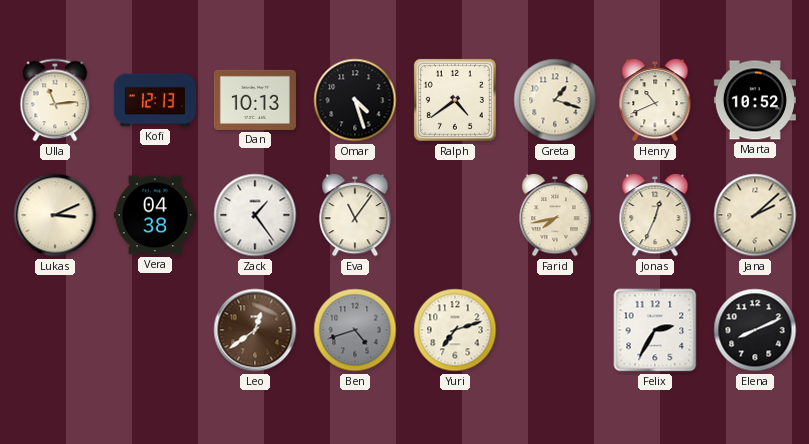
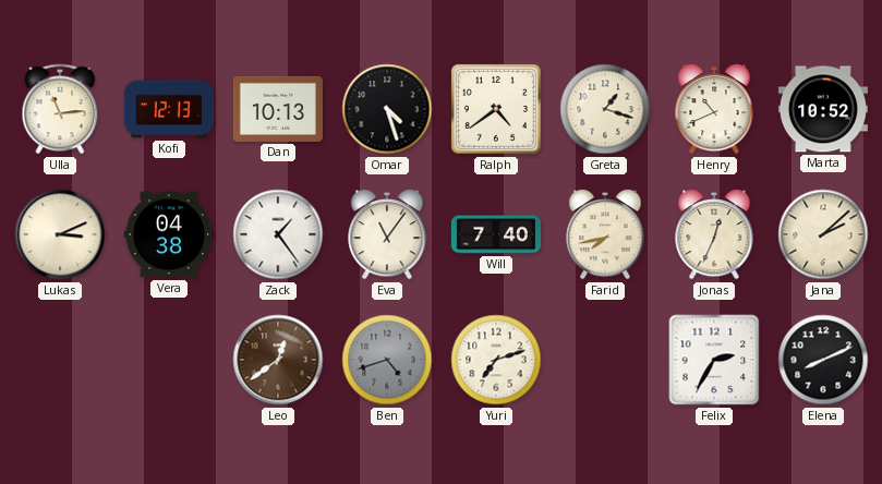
Will: none -> 7:40 (496, 234)
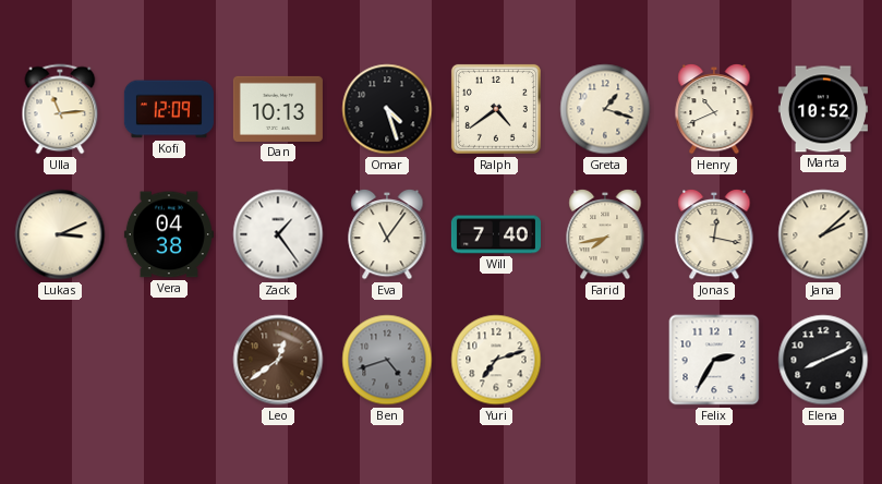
Kofi: 12:13 -> 12:09 (169, 109)
Jonas: 12:34 -> 12:17 (714, 234)
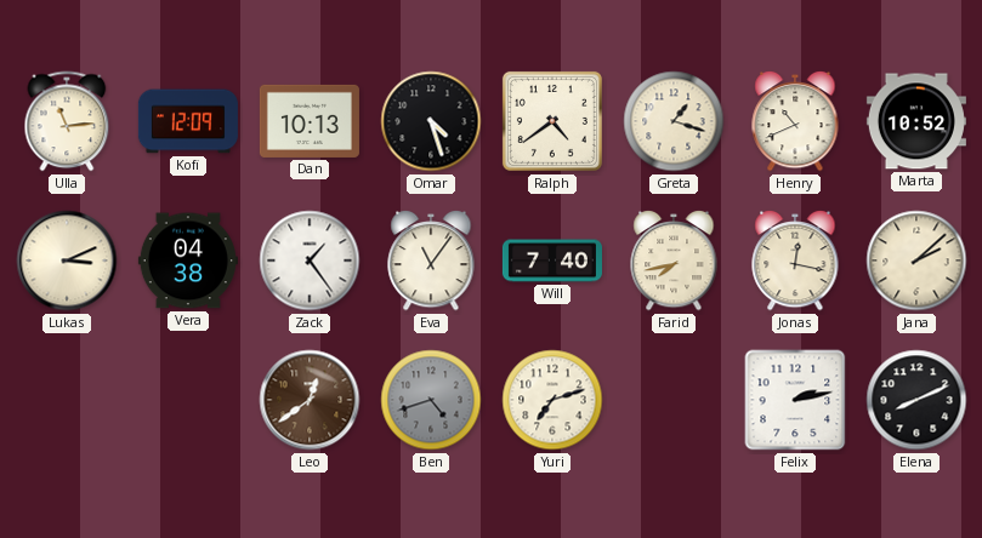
Felix: 2:35 -> 2:13 (795, 400)
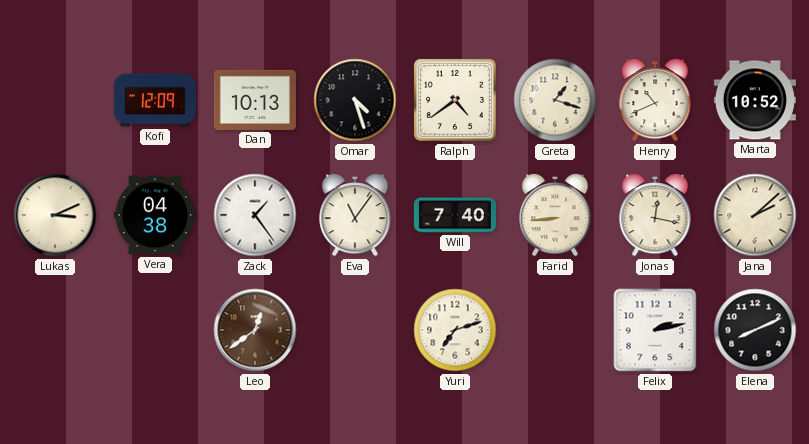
Ulla: 11:14 -> none (67, 121)
Farid: 7:43 -> 8:44 (555, 215)
Ben: 4:42 -> none (431, 400)
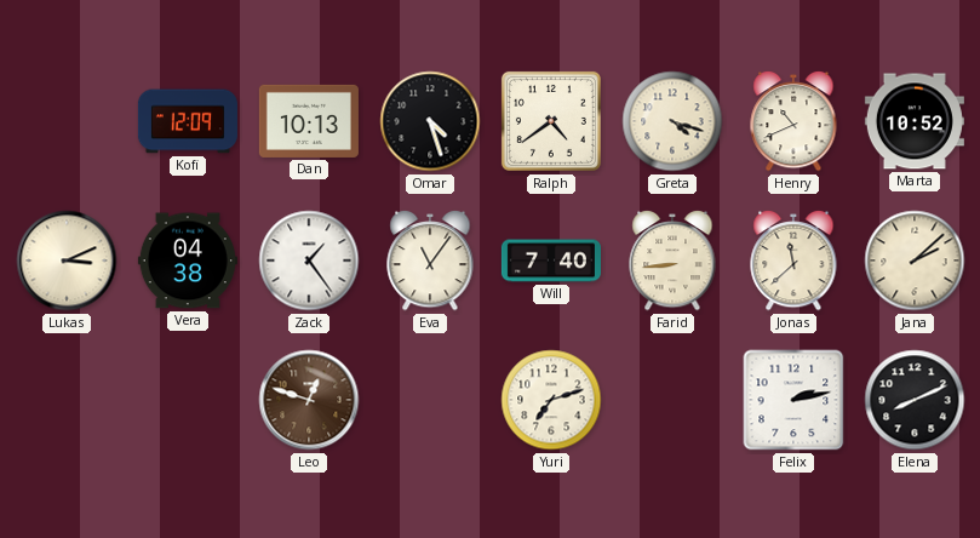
Greta: 1:18 -> 4:18 (672, 121)
Jonas: 12:17 -> 11:38 (793, 261)
Leo: 12:39 -> 12:48 (309, 400)
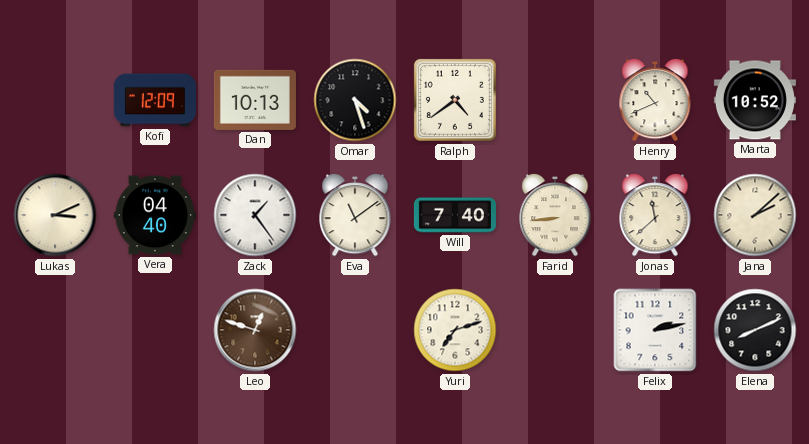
Greta: 4:18 -> none (672, 121)
Vera: 04:38 -> 04:40 (155, 215)
Eva: 11:06 -> 11:09 (355, 215)
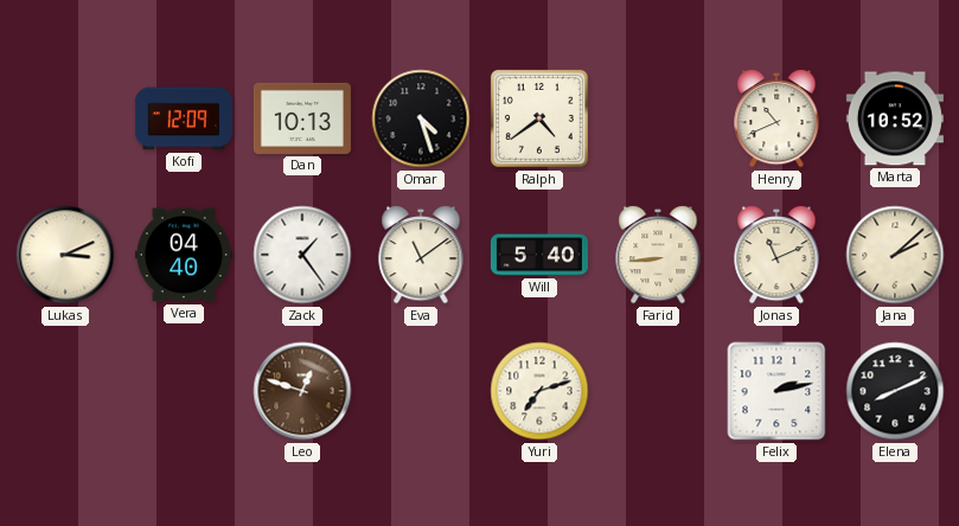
Will: 7:40 -> 5:40 (539, 255)
Jonas: 11:38 -> 11:11 (776, 255)
